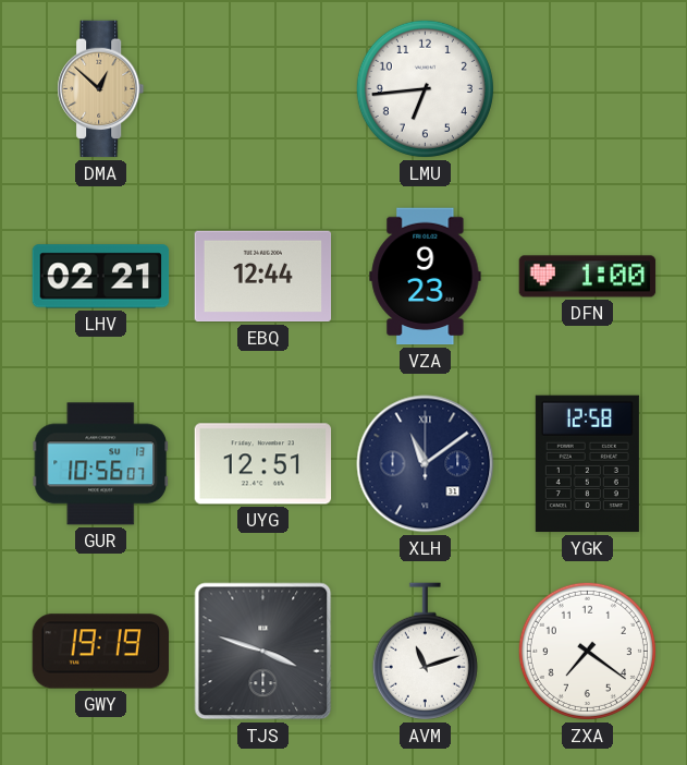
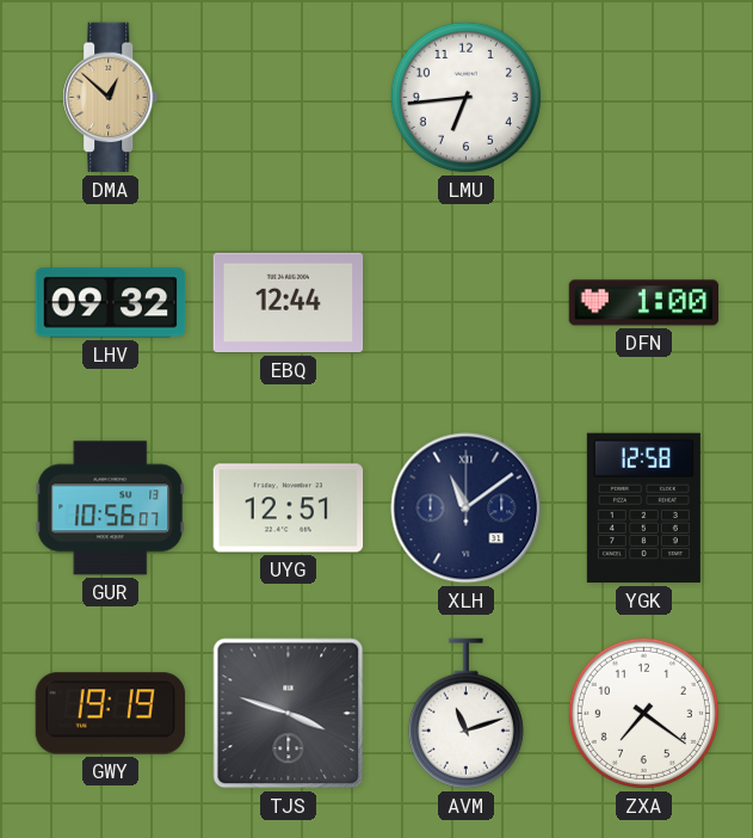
LHV: 02:21 -> 09:32 (111, 303)
VZA: 9:23 -> none (426, 277)
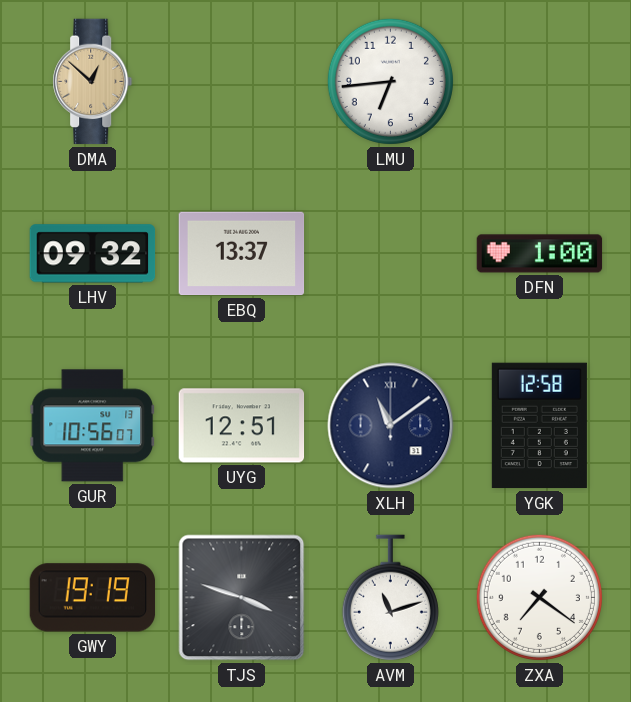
EBQ: 12:44 -> 13:37 (242, 254)
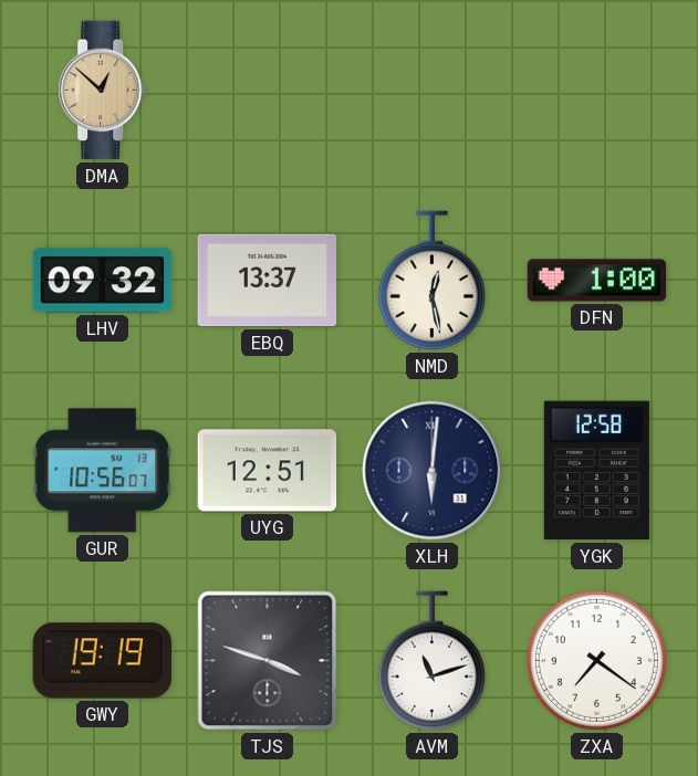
LMU: 6:44 -> none (390, 81)
NMD: none -> 12:28 (431, 281)
XLH: 11:09 -> 6:01 (433, 471)
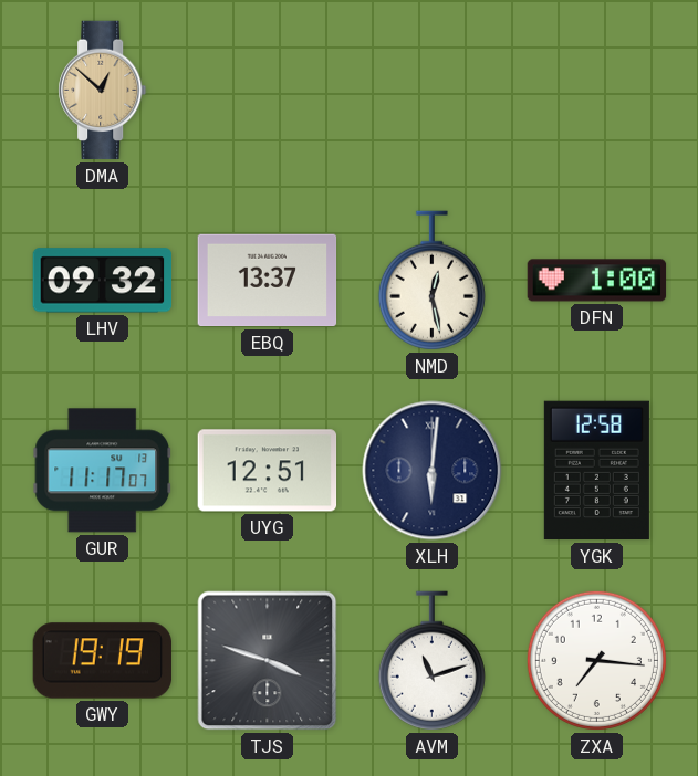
GUR: 10:56 -> 11:17 (102, 471)
ZXA: 7:21 -> 7:16 (596, 660)
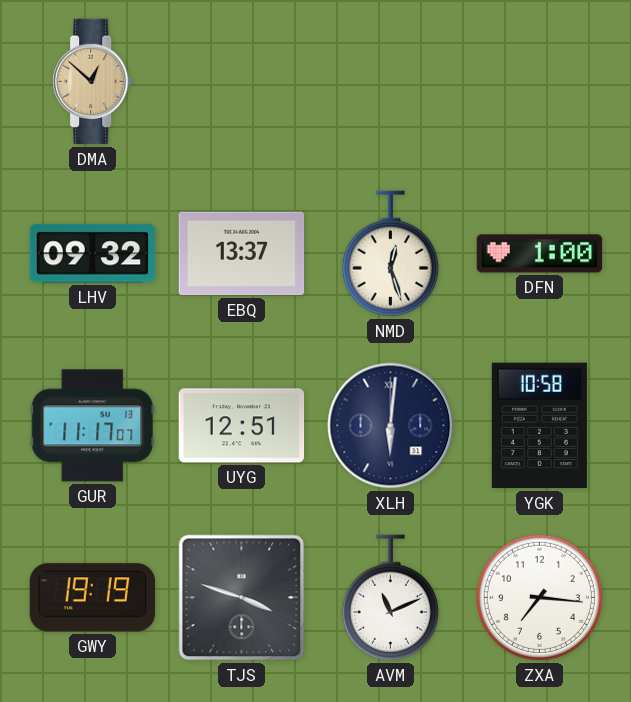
NMD: 12:28 -> 12:27 (390, 254)
YGK: 12:58 -> 10:58 (539, 426)
AVM: 11:12 -> 11:11 (390, 598)
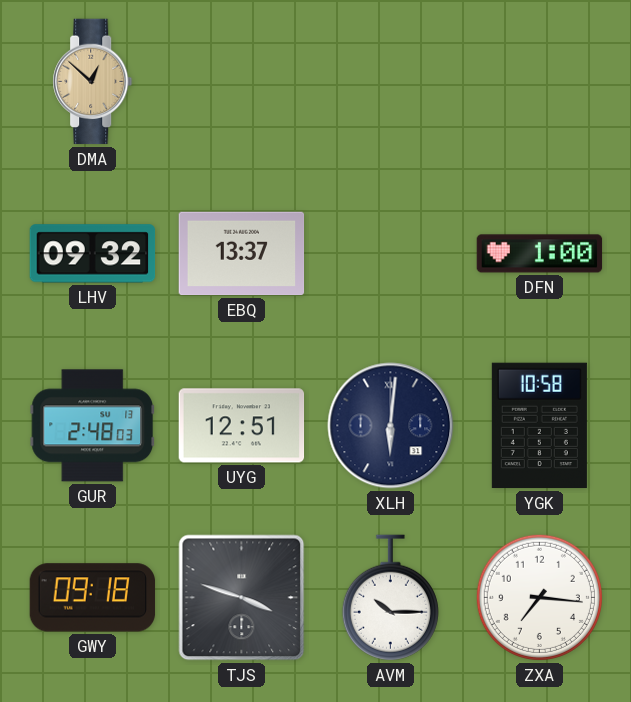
NMD: 12:27 -> none (390, 254)
GUR: 11:17 -> 2:48 (92, 426)
GWY: 19:19 -> 09:18 (93, 598)
AVM: 11:11 -> 10:15 (390, 598)
